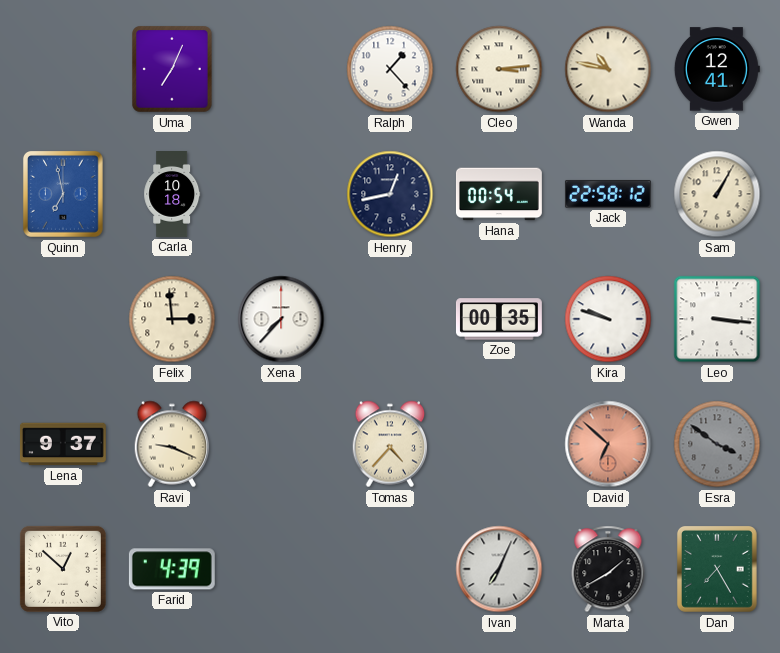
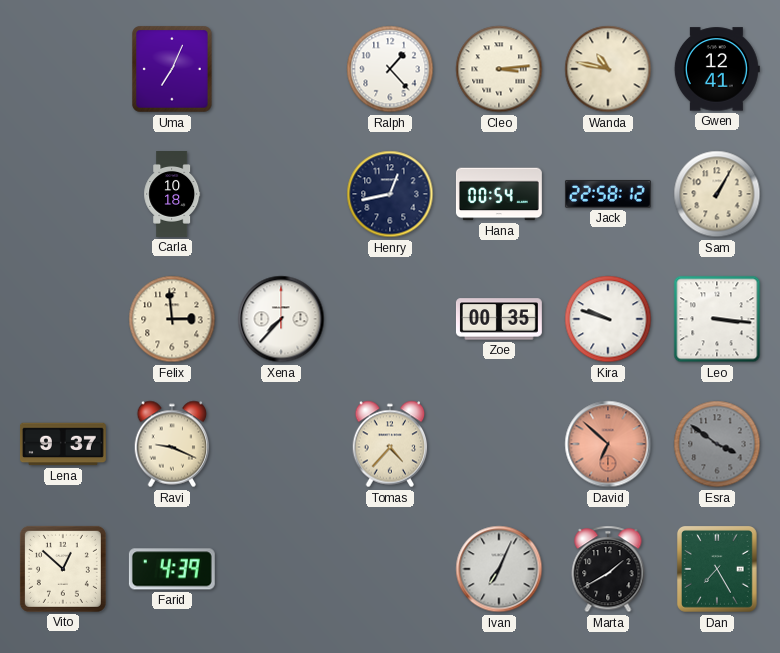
Quinn: 6:58 -> none (63, 195)
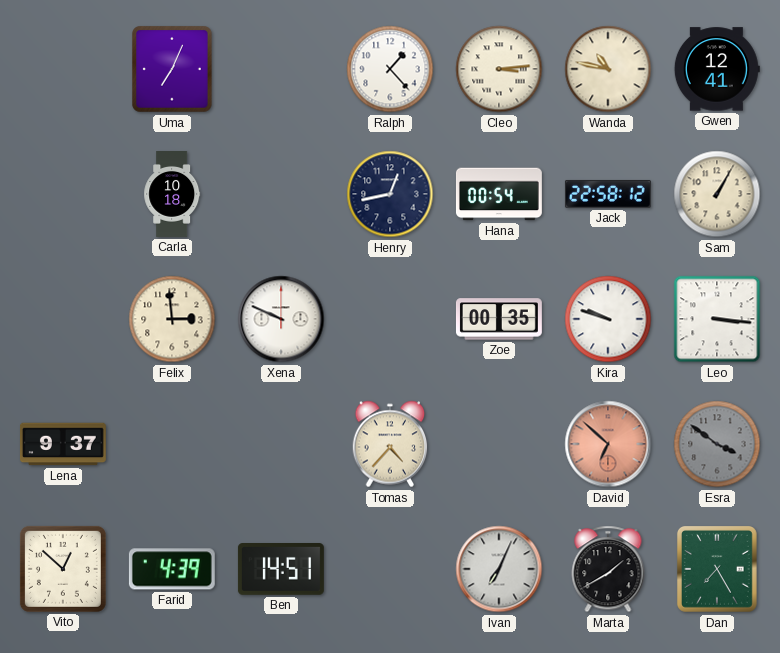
Xena: 7:37 -> 9:49 (281, 319)
Ravi: 9:19 -> none (172, 444)
Ben: none -> 14:51 (281, 570)
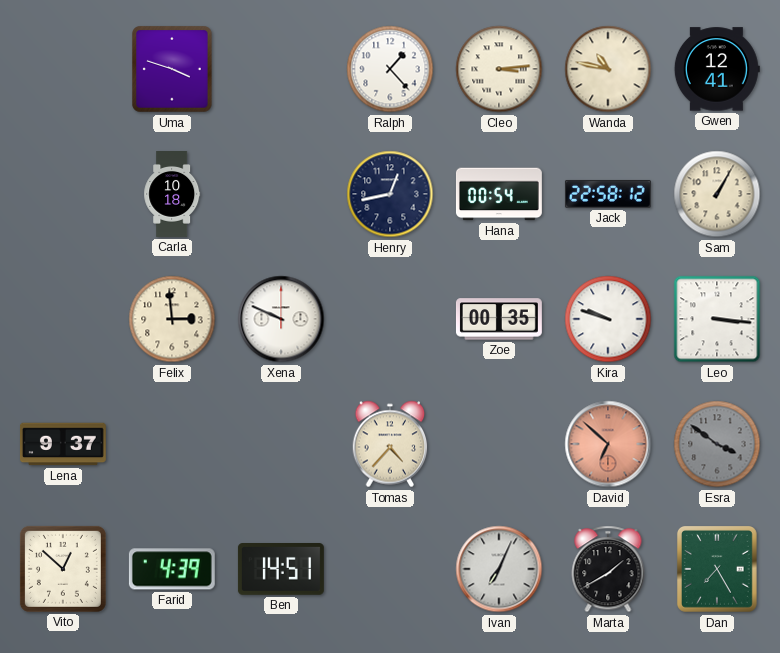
Uma: 7:04 -> 3:48 (173, 69)
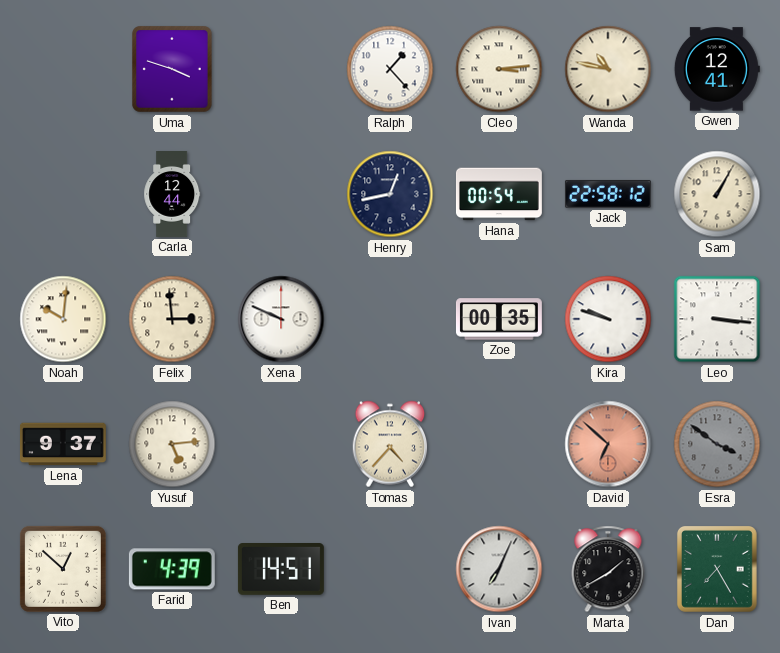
Carla: 10:18 -> 12:44 (172, 195)
Noah: none -> 10:01 (63, 319)
Yusuf: none -> 5:14 (172, 444)
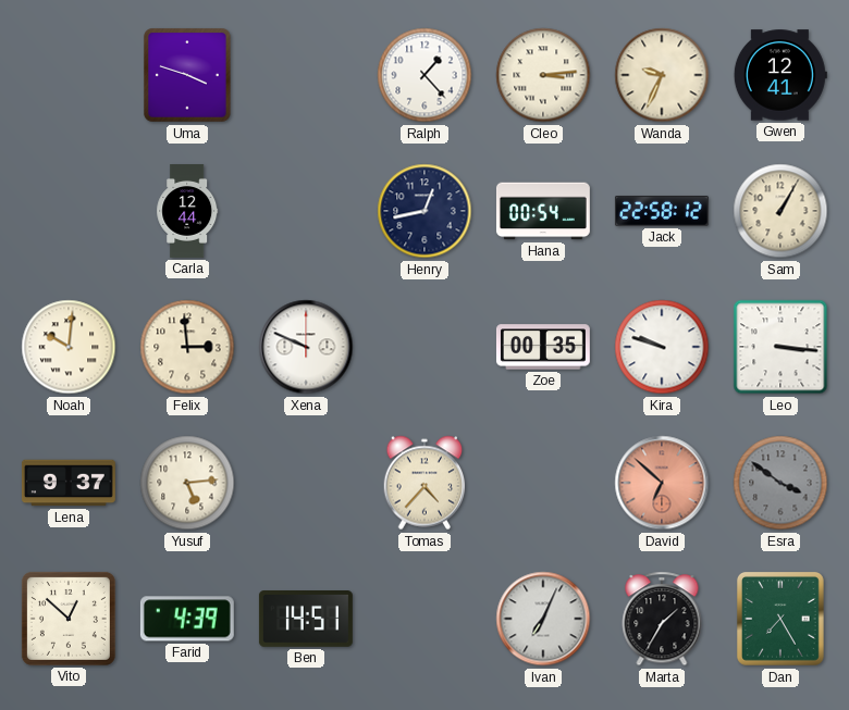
Wanda: 10:47 -> 9:34 (662, 75)
Marta: 1:40 -> 1:35 (662, 619)
